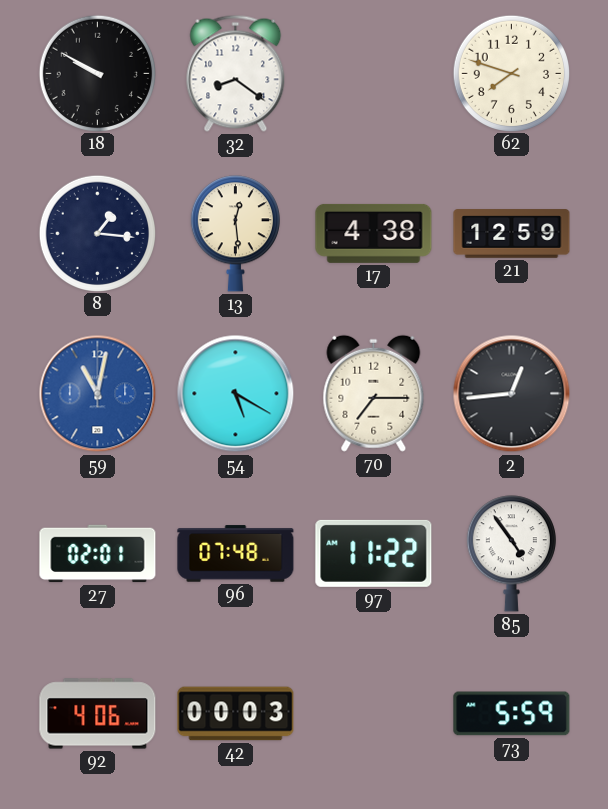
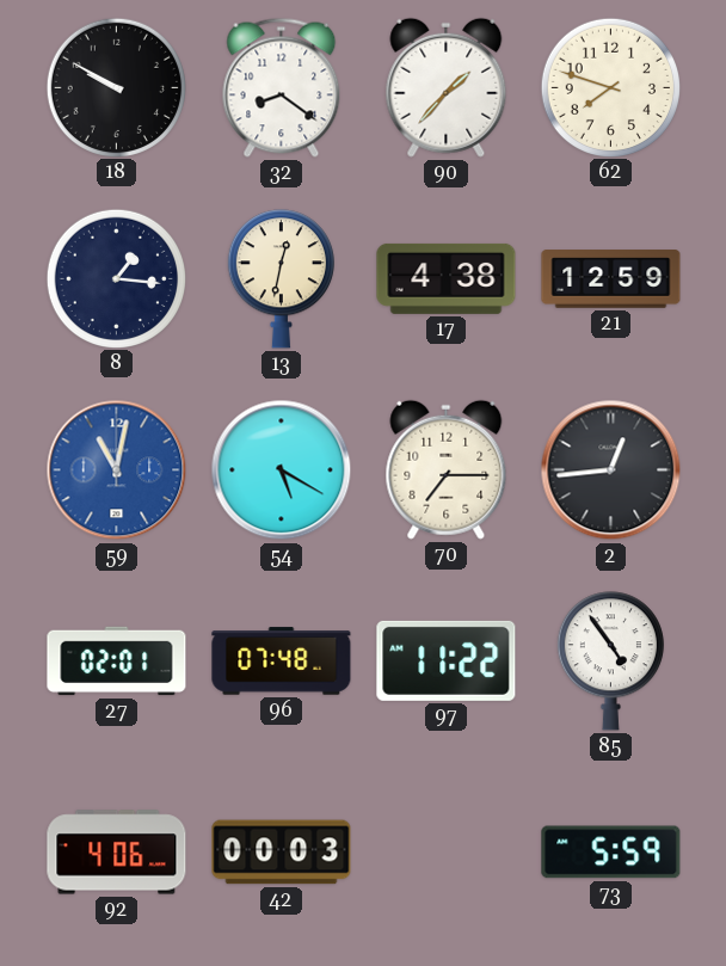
90: none -> 1:37 (447, 87)
13: 12:29 -> 12:32 (281, 279)
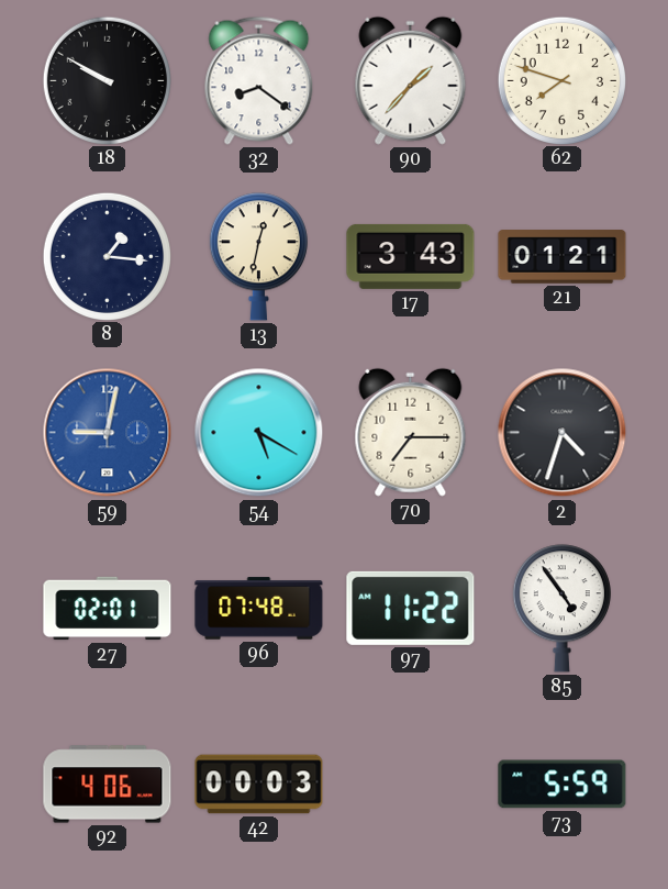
17: 4:38 -> 3:43 (411, 256)
21: 12:59 -> 01:21 (563, 257)
59: 11:02 -> 9:02 (108, 433)
2: 12:44 -> 4:33 (563, 433)
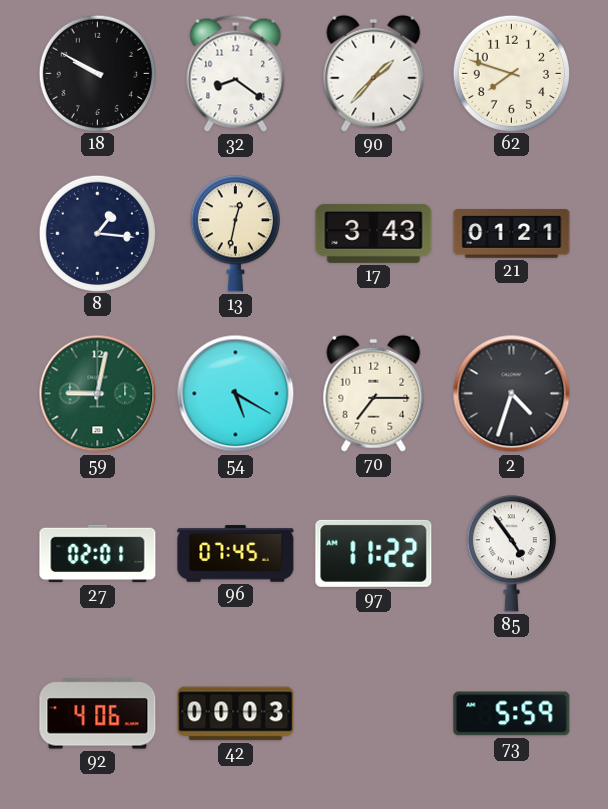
59 dial: blue -> green (98, 394)
96: 07:48 -> 07:45 (236, 554)
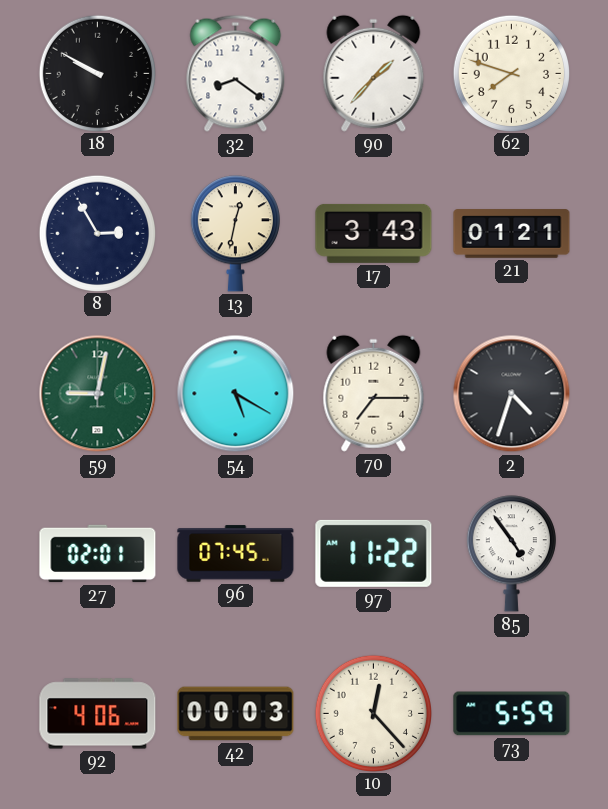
8: 1:16 -> 2:55 (97, 233)
10: none -> 12:23 (373, 713)
